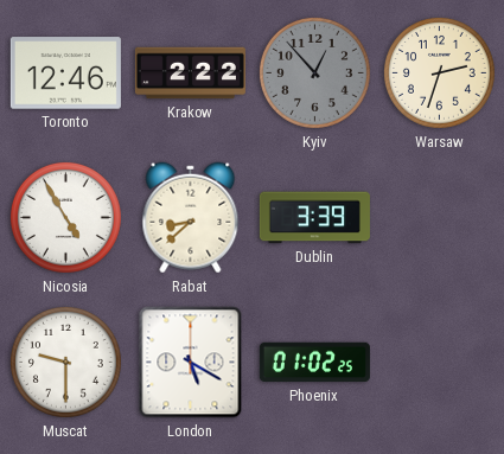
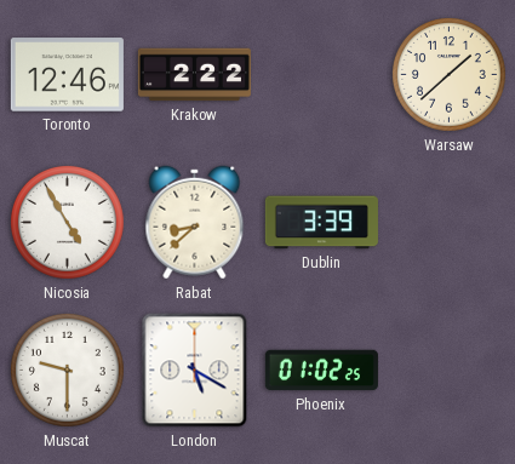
Kyiv: 12:53 -> none (314, 72)
Warsaw: 2:33 -> 1:38 (448, 74)
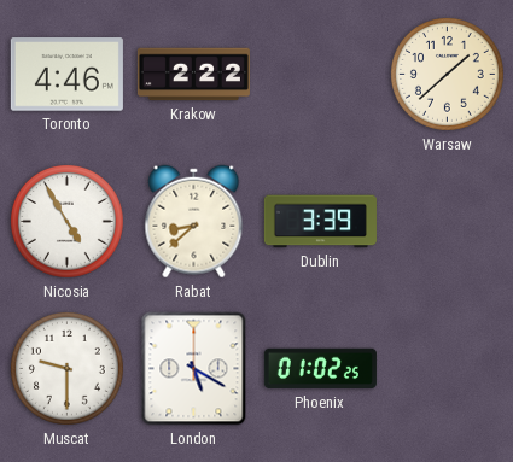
Toronto: 12:46 -> 4:46 (66, 75)
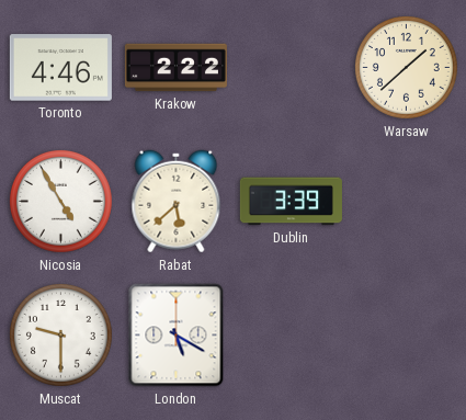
Rabat: 8:38 -> 5:38 (177, 202)
Phoenix: 01:02 -> none (320, 369)
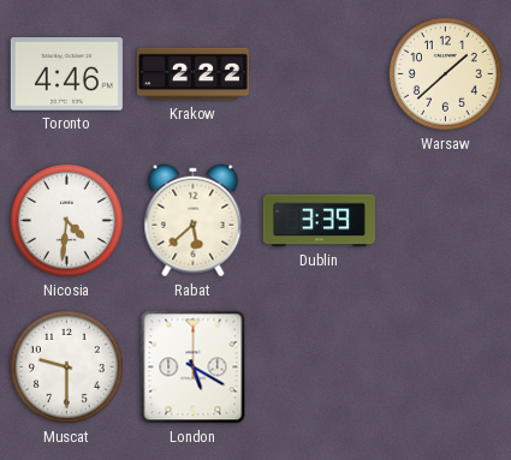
Nicosia: 4:55 -> 4:31 (66, 220)
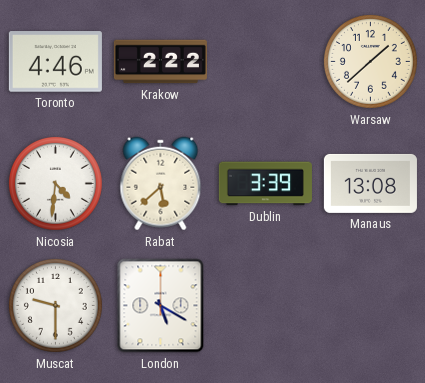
Manaus: none -> 13:08 (370, 183)
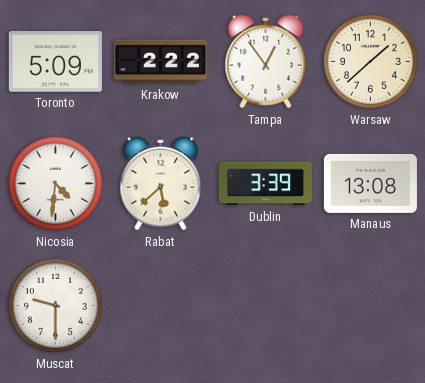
Toronto: 4:46 -> 5:09 (55, 62)
Tampa: none -> 12:54 (266, 62)
London: 5:20 -> none (161, 306)
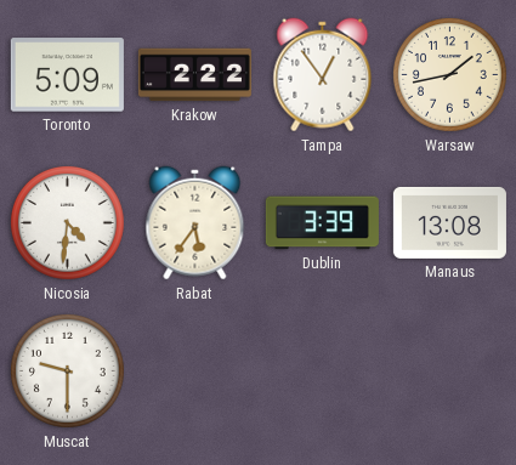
Warsaw: 1:38 -> 1:43 (449, 74)
Rabat: 5:38 -> 5:36 (195, 223)
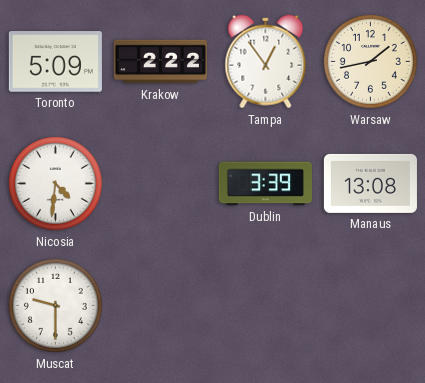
Rabat: 5:36 -> none (195, 223)
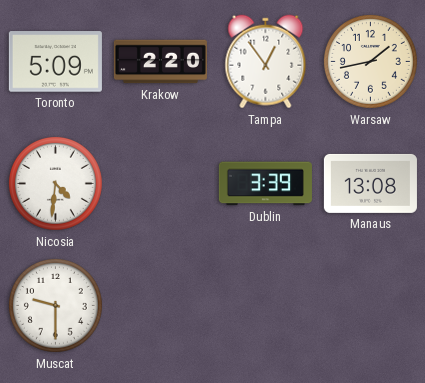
Krakow: 2:22 -> 2:20 (160, 62)
